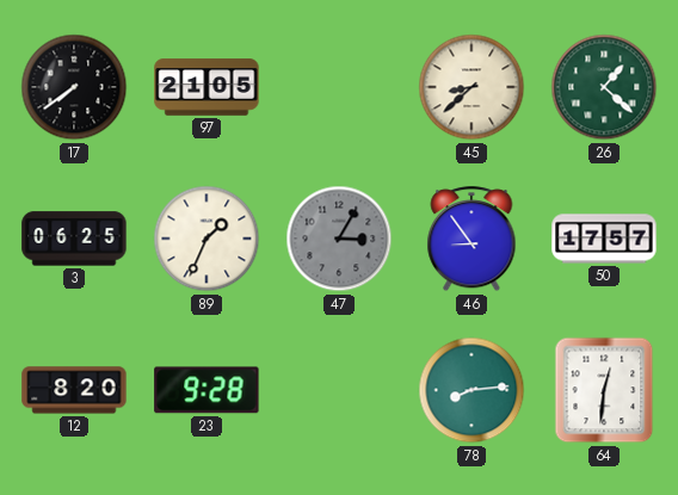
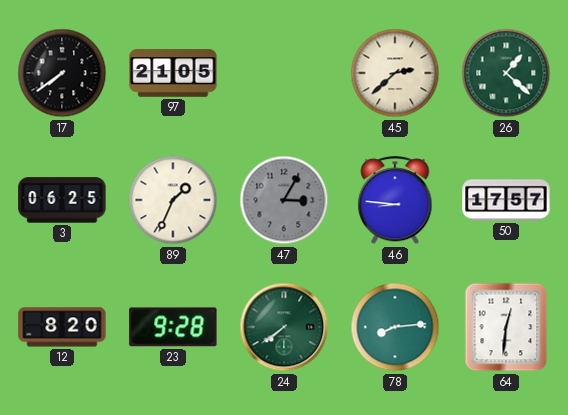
45: 8:38 -> 2:38 (395, 73)
46: 8:54 -> 8:46 (395, 201)
24: none -> 7:39 (284, 327)
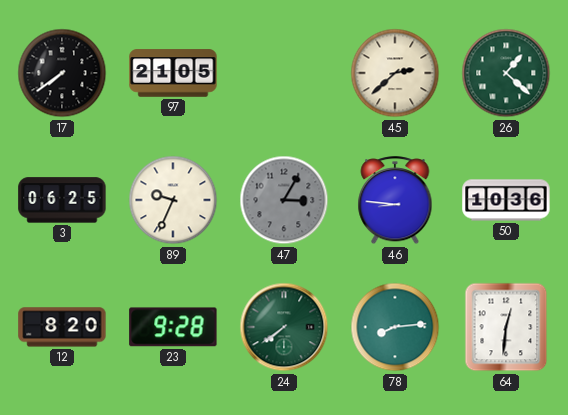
89: 1:34 -> 9:34 (173, 200)
50: 17:57 -> 10:36 (506, 200)
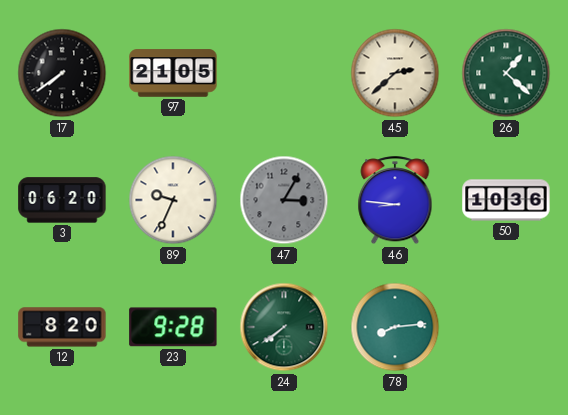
3: 06:25 -> 06:20 (62, 200)
64: 12:31 -> none (506, 327)
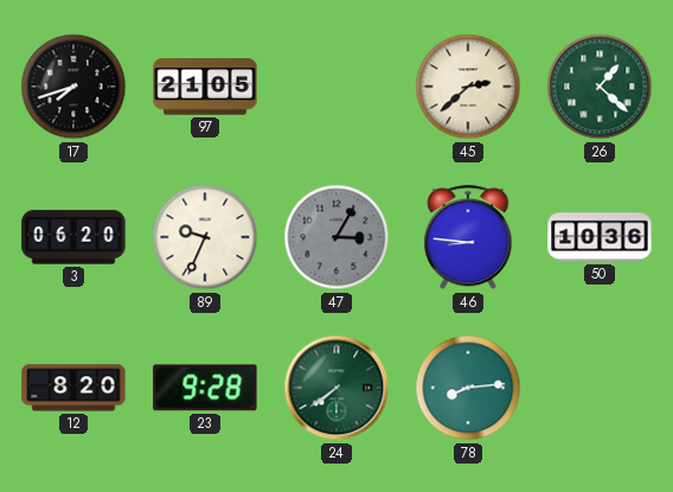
17: 7:39 -> 7:42 (73, 87)
